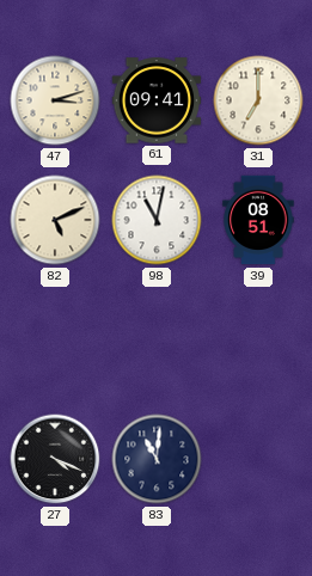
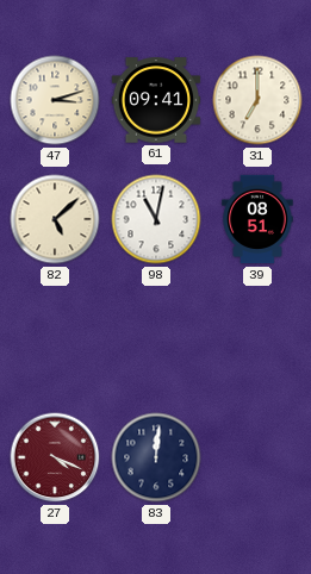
82: 5:11 -> 5:08 (55, 219)
27 dial: black -> burgundy (55, 457)
83: 11:01 -> 12:01 (156, 457)
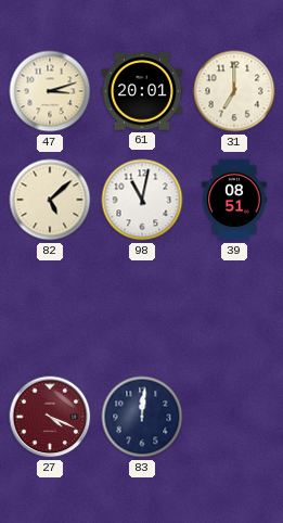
61: 09:41 -> 20:01 (142, 91)
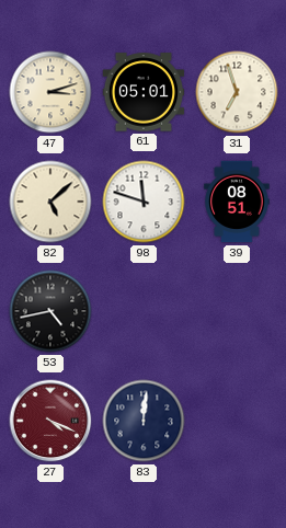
61: 20:01 -> 05:01 (144, 92)
31: 7:00 -> 6:57 (237, 92)
98: 11:02 -> 11:48 (144, 202)
53: none -> 4:43 (50, 311)
